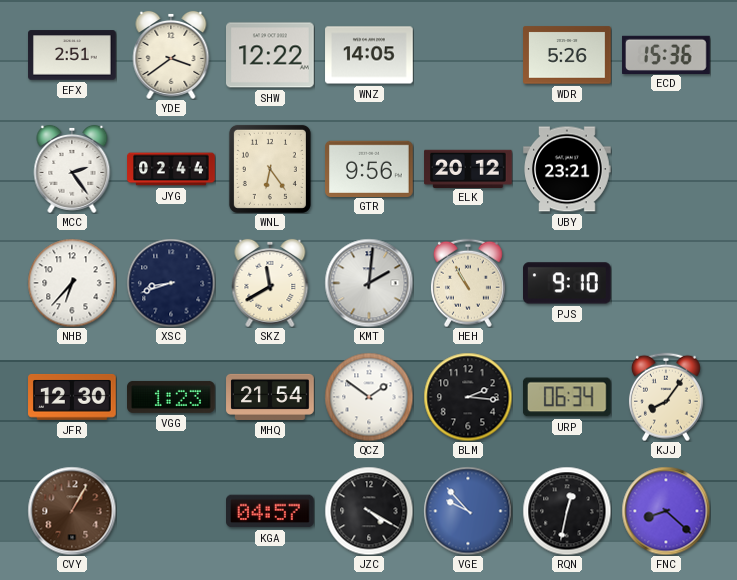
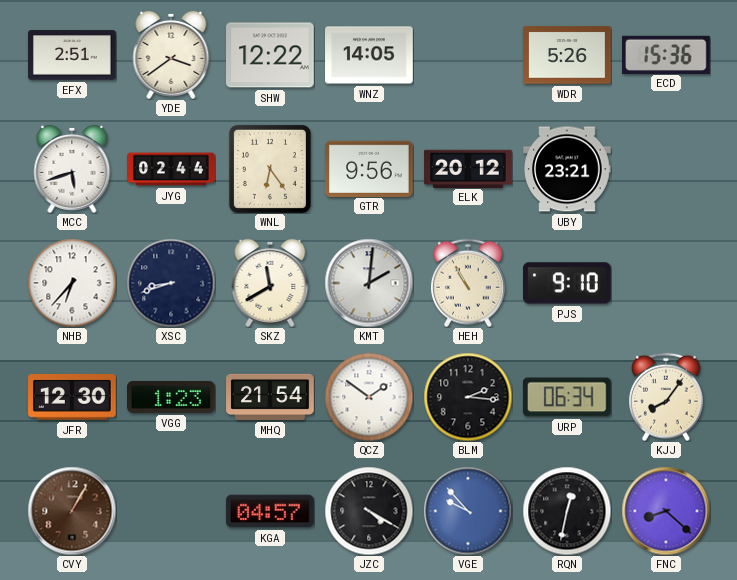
MCC: 2:24 -> 5:42 (72, 169)
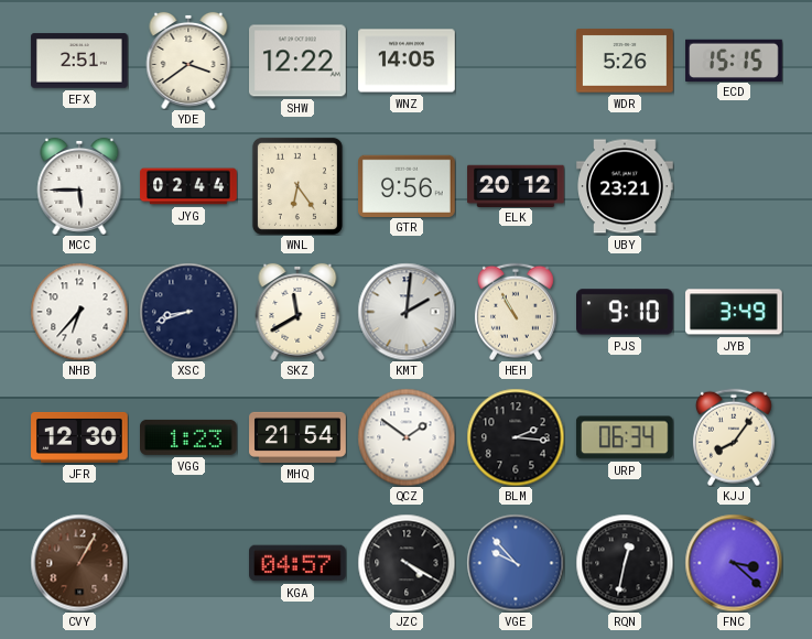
ECD: 15:36 -> 15:15 (734, 59)
MCC: 5:42 -> 5:45 (79, 186)
JYB: none -> 3:49 (735, 312)
FNC: 8:22 -> 3:22 (734, 563)
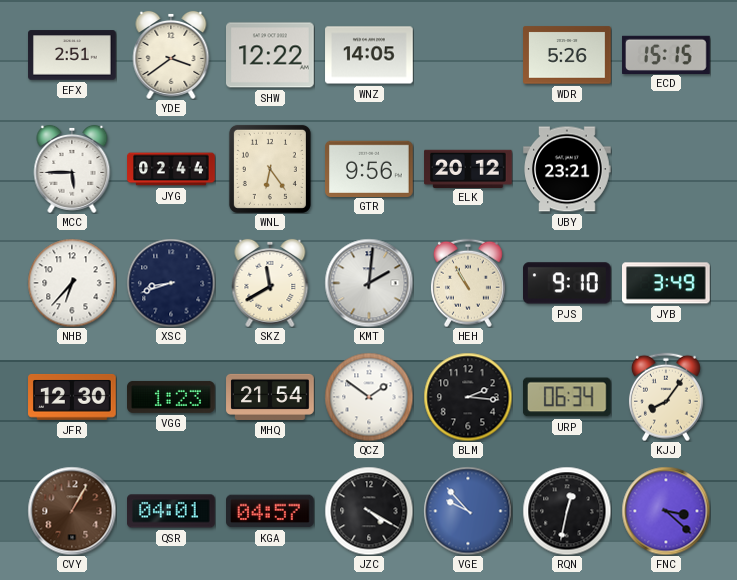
QSR: none -> 04:01 (172, 511)
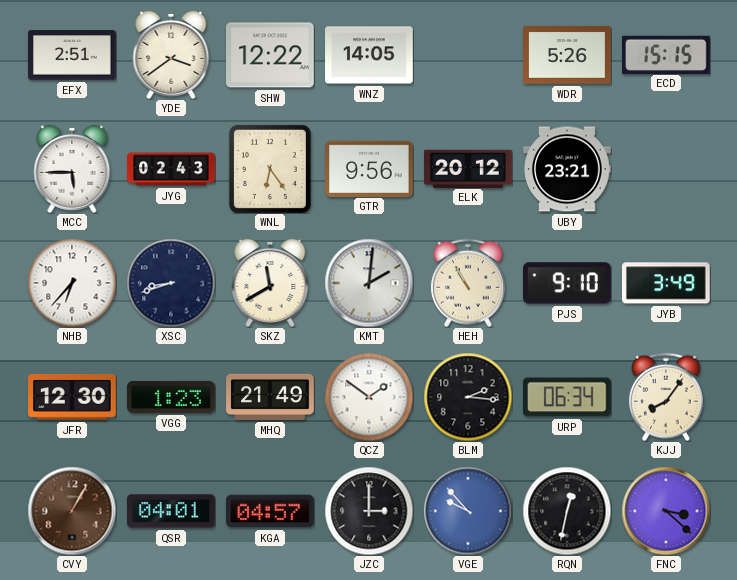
JYG: 02:44 -> 02:43 (171, 169)
MHQ: 21:54 -> 21:49 (270, 397)
JZC: 4:20 -> 3:00 (369, 511)
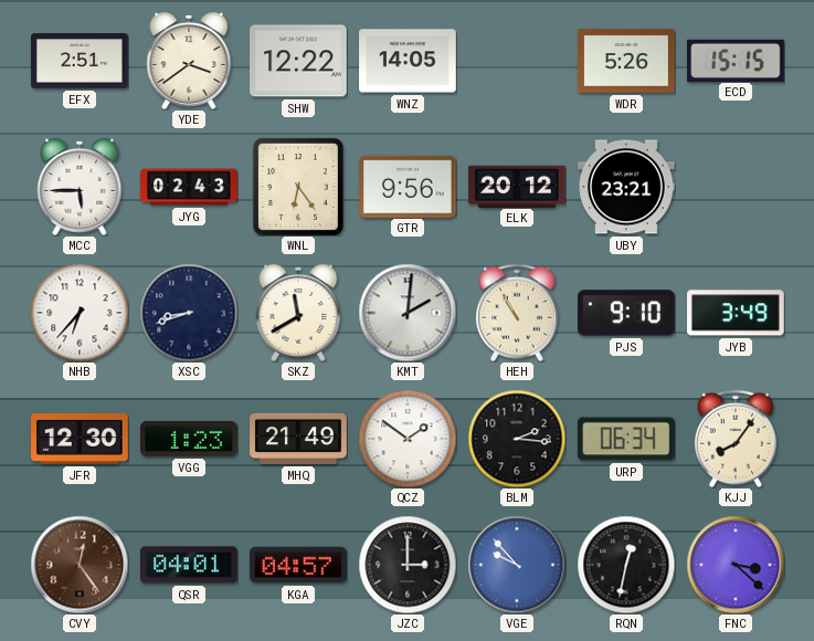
CVY: 1:05 -> 12:24 (80, 565)
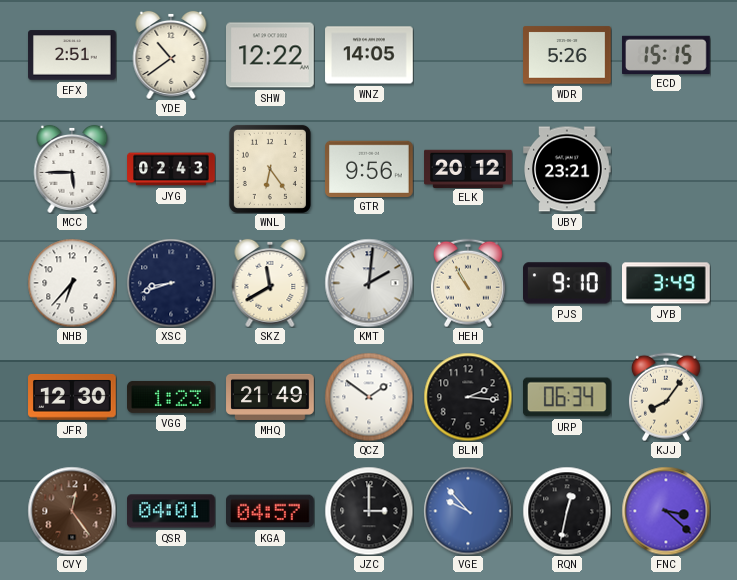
YDE: 3:39 -> 10:39 (171, 55)
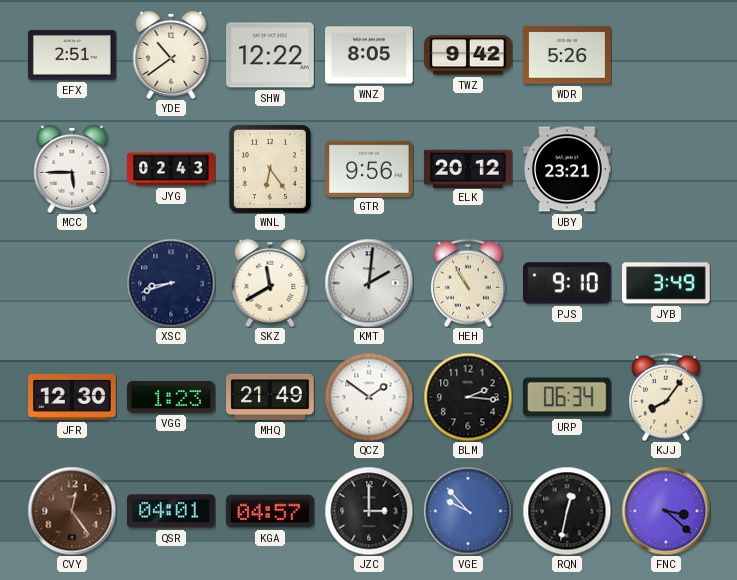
WNZ: 14:05 -> 8:05 (369, 55)
TWZ: none -> 9:42 (469, 55)
ECD: 15:15 -> none (666, 54)
NHB: 6:37 -> none (72, 283)
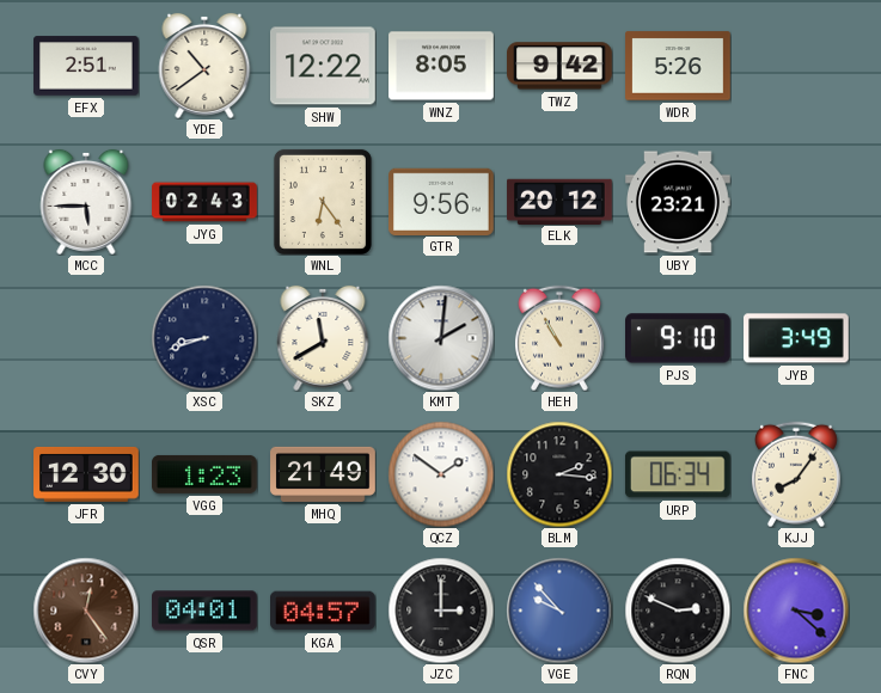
RQN: 12:32 -> 2:49 (678, 611)
